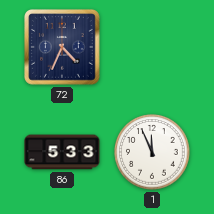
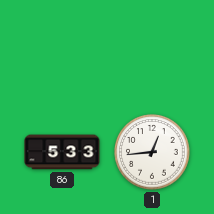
72: 4:34 -> none (63, 48)
1: 11:56 -> 12:44 (152, 152)
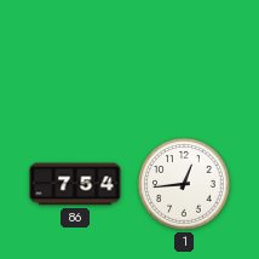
86: 5:33 -> 7:54 (75, 184)
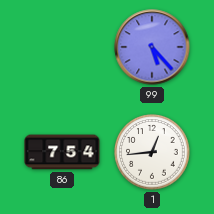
99: none -> 5:23 (152, 47)
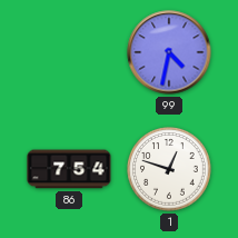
99: 5:23 -> 4:32 (169, 52)
1: 12:44 -> 12:48 (169, 169)
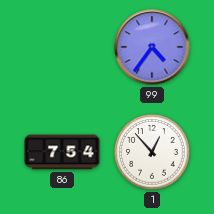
99: 4:32 -> 4:36 (152, 47)
1: 12:48 -> 12:53 (152, 152)
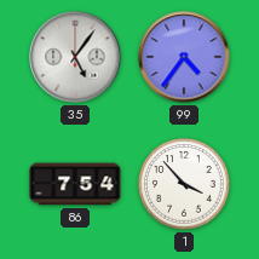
35: none -> 5:06 (75, 57)
1: 12:53 -> 3:53 (184, 184)
